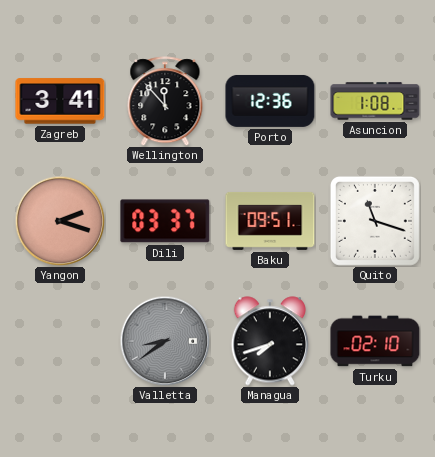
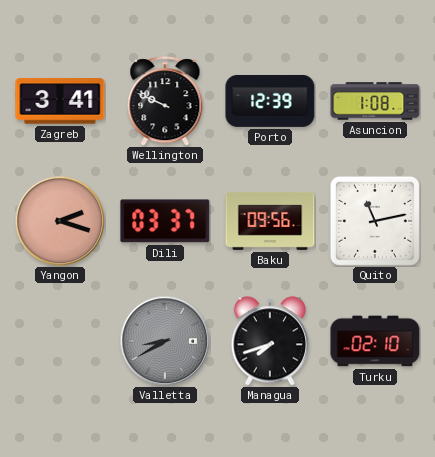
Wellington: 11:53 -> 9:49 (165, 101)
Porto: 12:36 -> 12:39 (270, 101)
Baku: 09:51 -> 09:56 (270, 221)
Quito: 11:18 -> 11:13 (375, 221)
Valletta: 8:39 -> 8:40 (165, 341)
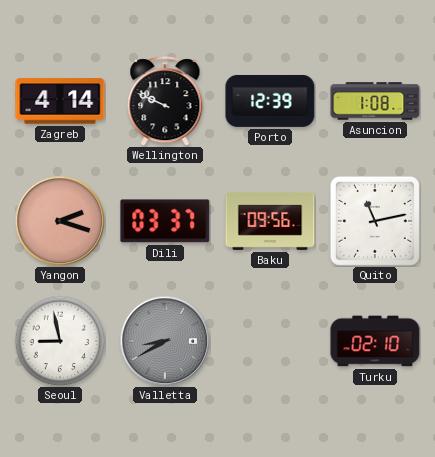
Zagreb: 3:41 -> 4:14 (60, 101)
Seoul: none -> 8:58 (60, 341)
Managua: 7:42 -> none (269, 341)
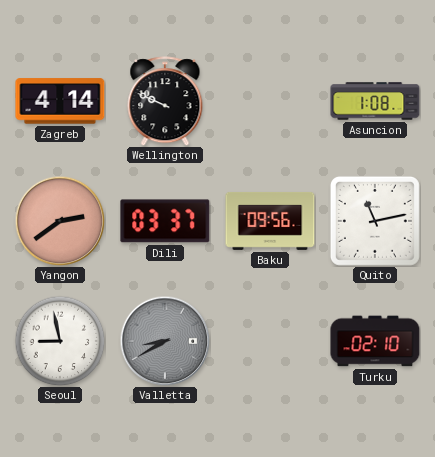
Porto: 12:39 -> none (270, 101)
Yangon: 2:18 -> 2:39 (60, 221)
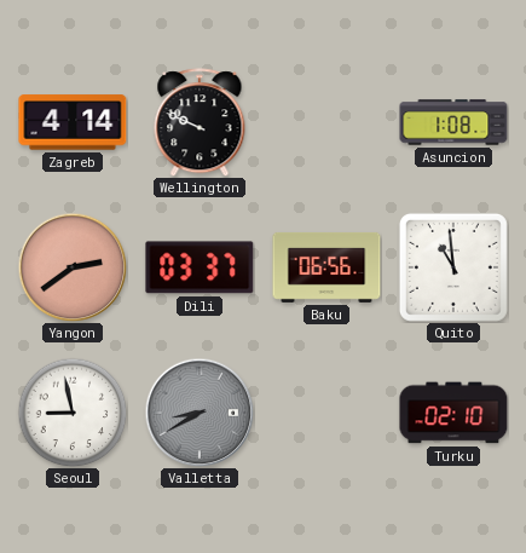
Baku: 09:56 -> 06:56 (326, 267)
Quito: 11:13 -> 10:59 (453, 267)
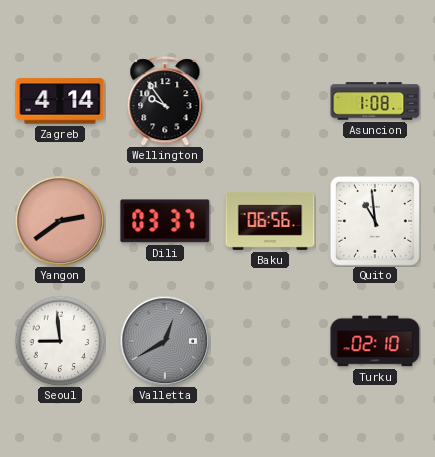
Wellington: 9:49 -> 9:54 (165, 101)
Seoul: 8:58 -> 8:59 (60, 341)
Valletta: 8:40 -> 12:40 (165, 341)
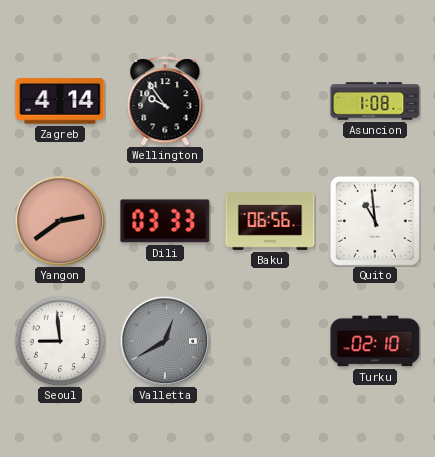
Dili: 03:37 -> 03:33 (165, 221)
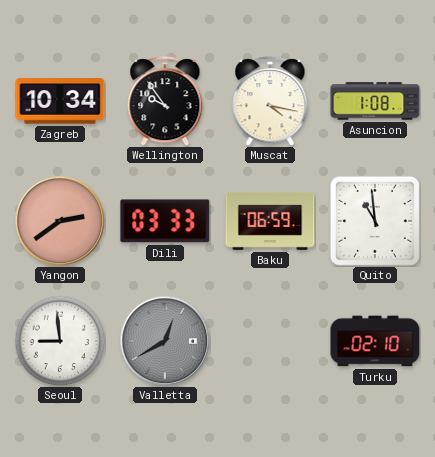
Zagreb: 4:14 -> 10:34 (60, 101)
Muscat: none -> 4:17 (270, 101)
Baku: 06:56 -> 06:59 (270, 221)
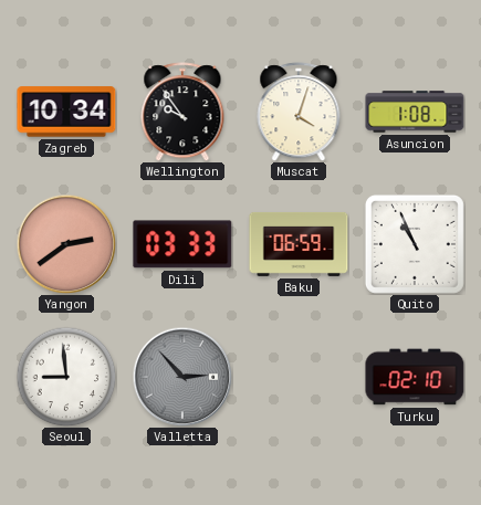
Muscat: 4:17 -> 4:03 (299, 112)
Quito: 10:59 -> 10:56 (415, 244)
Valletta: 12:40 -> 2:53 (182, 377)
